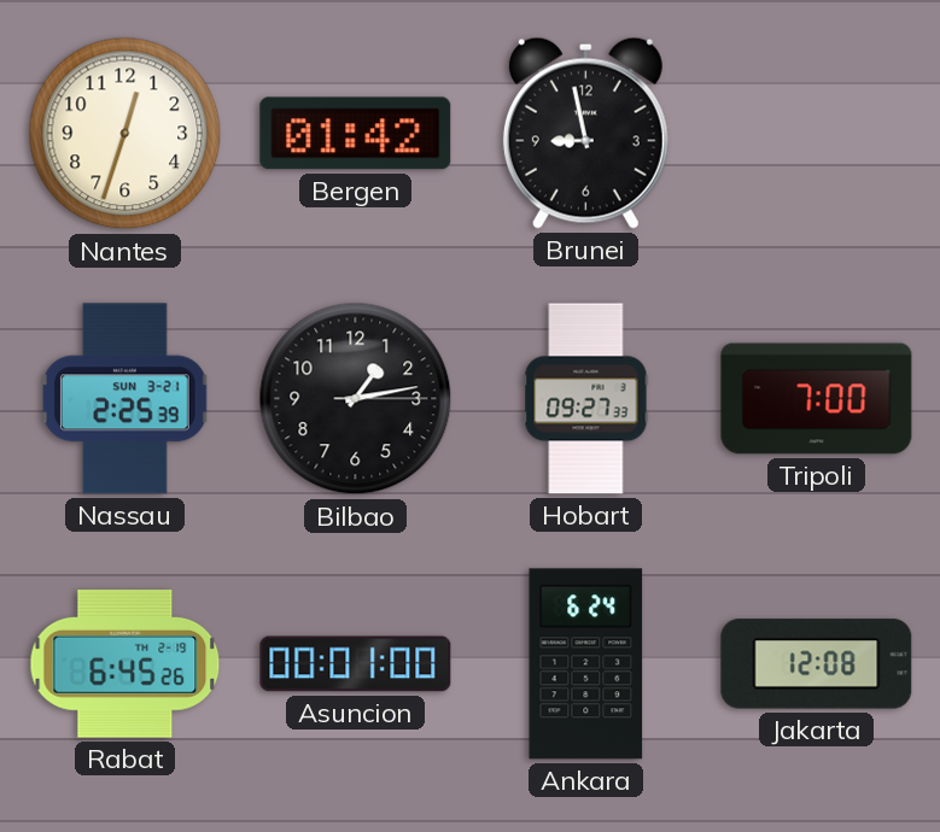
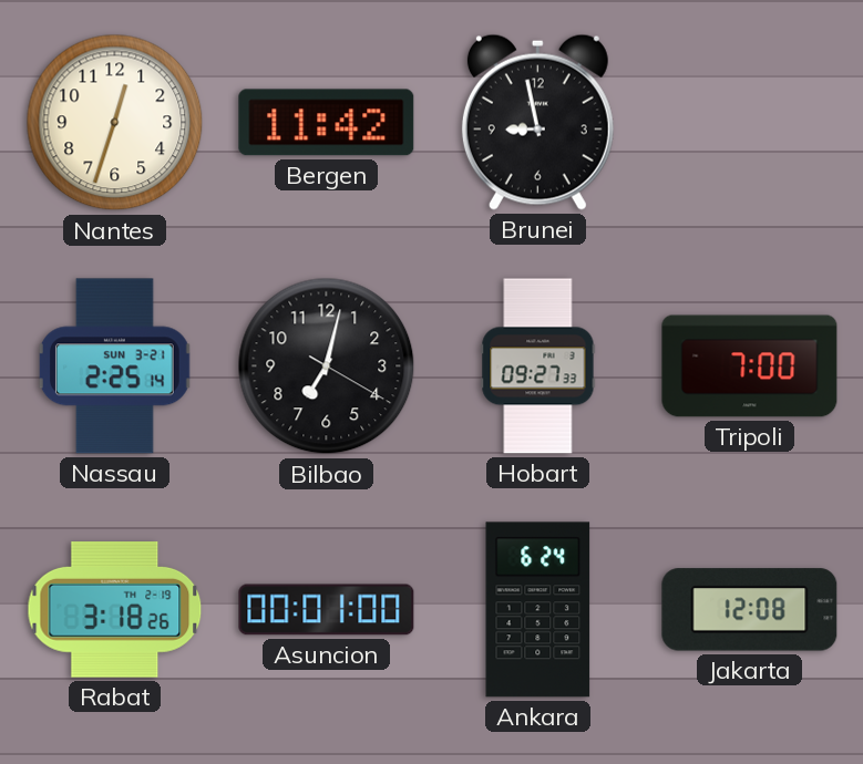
Bergen: 01:42 -> 11:42 (327, 123)
Nassau: 2:25:39 -> 2:25:14 (114, 366)
Bilbao: 1:13 -> 7:02 (327, 366)
Rabat: 6:45 -> 3:18 (115, 609)
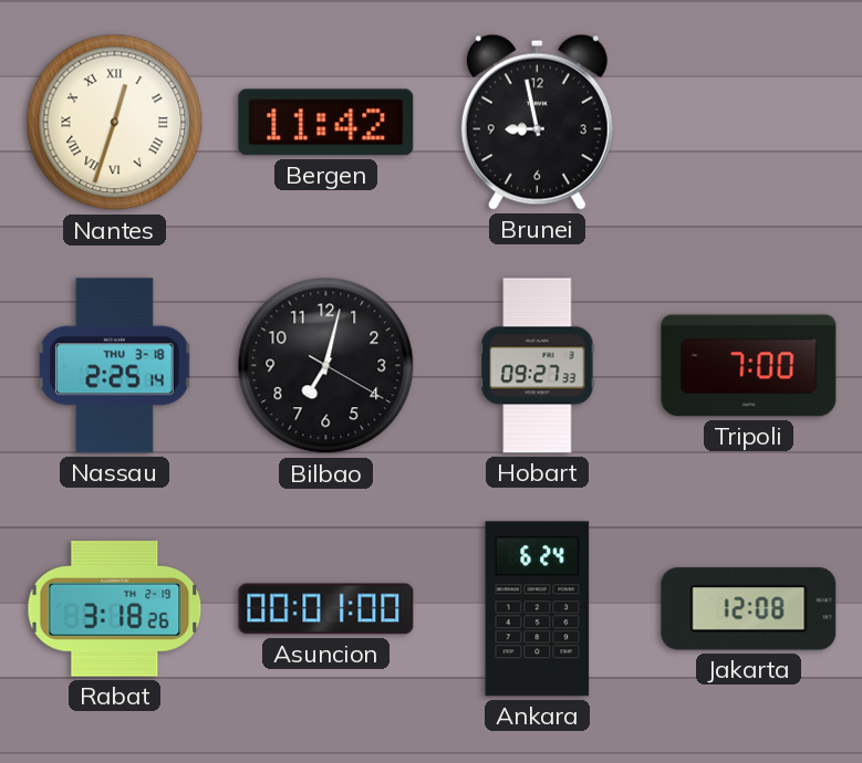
Nantes numerals: Arabic -> Roman (115, 123)
Nassau date: SUN 3-21 -> THU 3-18 (114, 366)
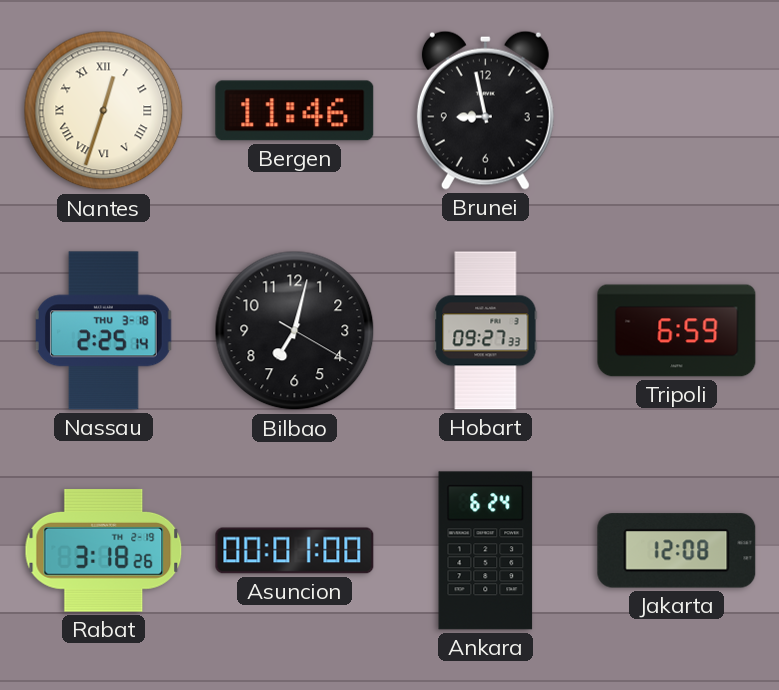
Bergen: 11:42 -> 11:46 (295, 111)
Tripoli: 7:00 -> 6:59 (677, 331)
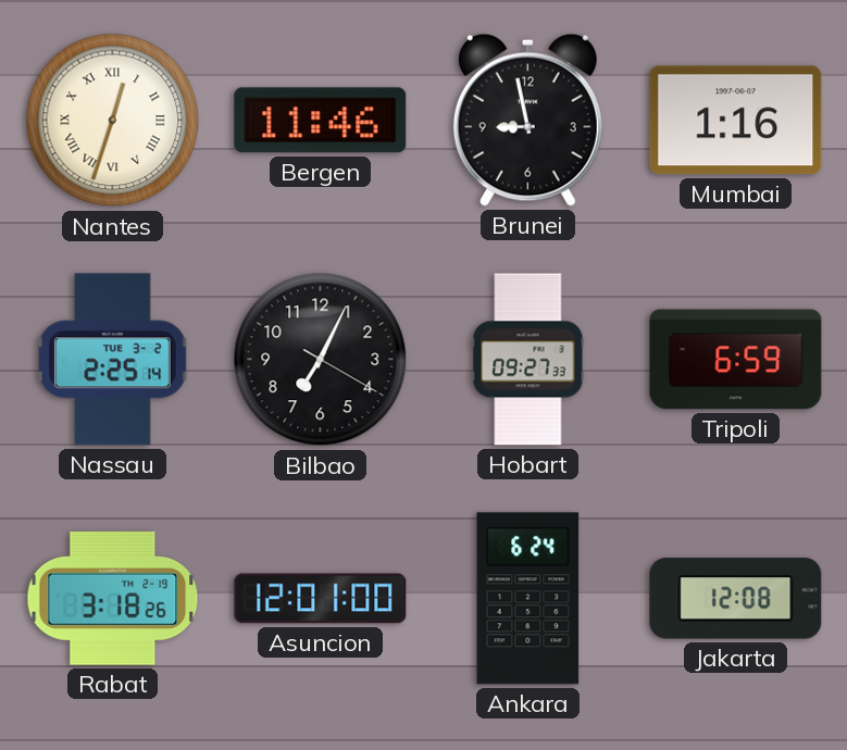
Mumbai: none -> 1:16 (736, 121)
Nassau date: THU 3-18 -> TUE 3-2 (112, 360)
Bilbao: 7:02 -> 7:04 (321, 360)
Asuncion: 00:01 -> 12:01 (321, 599)
